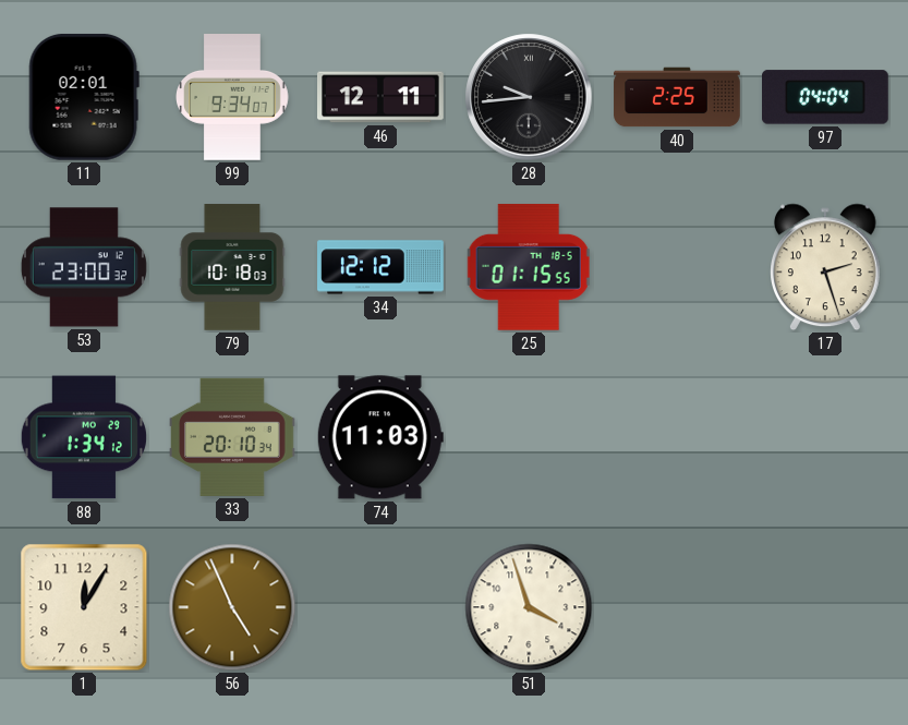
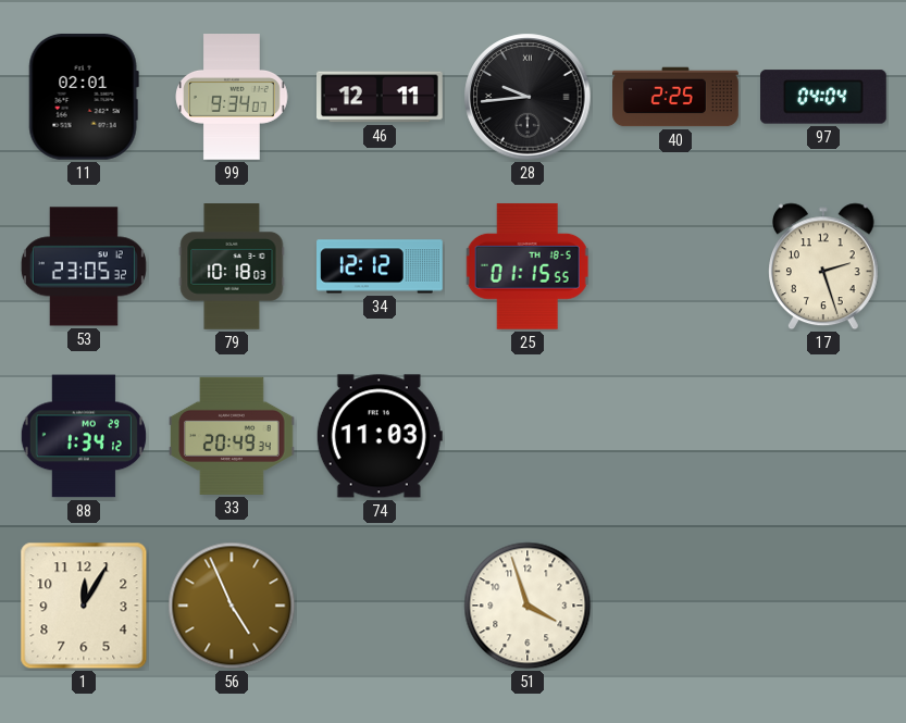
53: 23:00 -> 23:05 (84, 266)
33: 20:10 -> 20:49 (233, 436)
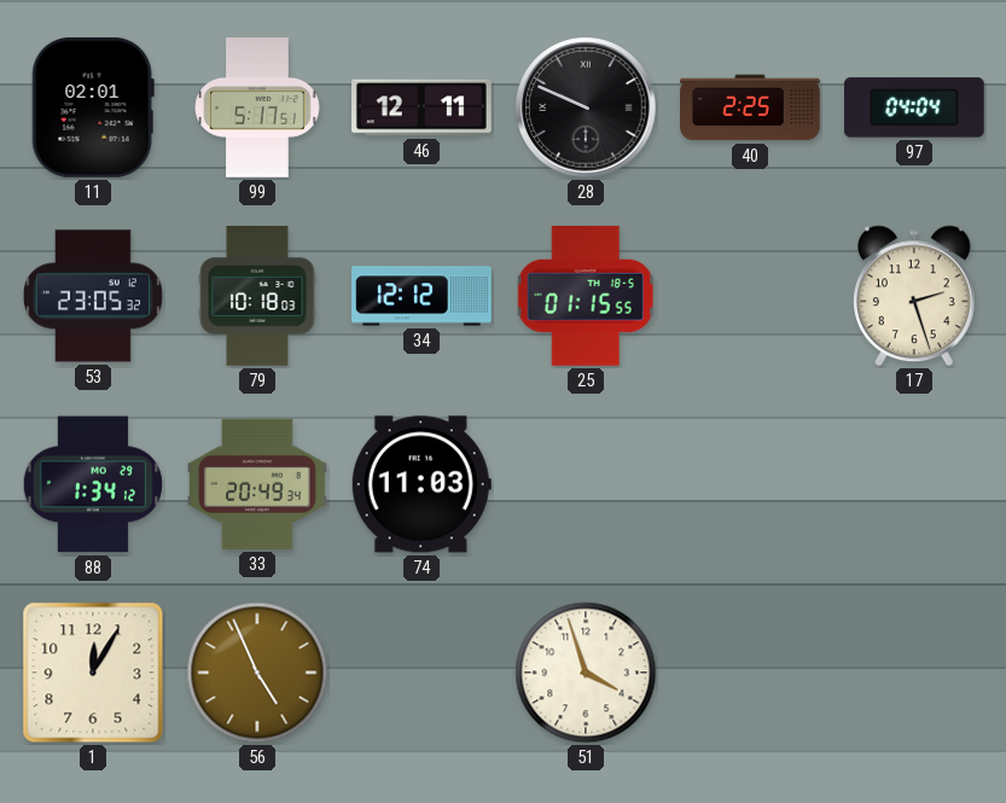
99: 9:34 -> 5:17 (257, 107)
28: 9:44 -> 9:49 (586, 107)
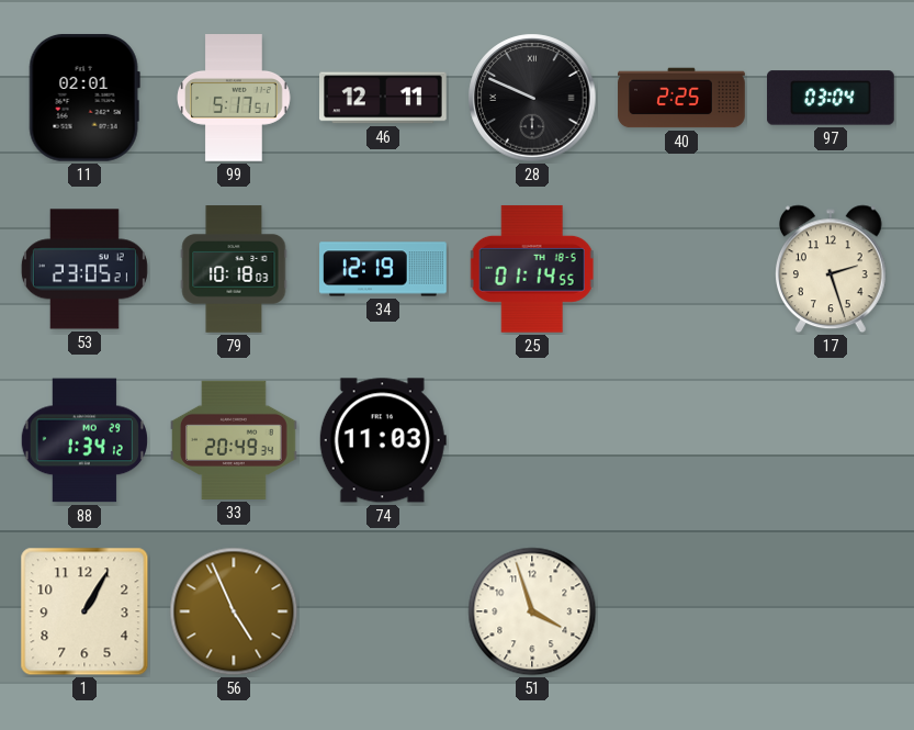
97: 04:04 -> 03:04 (832, 98)
53: 23:05:32 -> 23:05:21 (84, 269)
34: 12:12 -> 12:19 (383, 269)
25: 01:15 -> 01:14 (532, 269)
1: 12:05 -> 1:05 (84, 611)
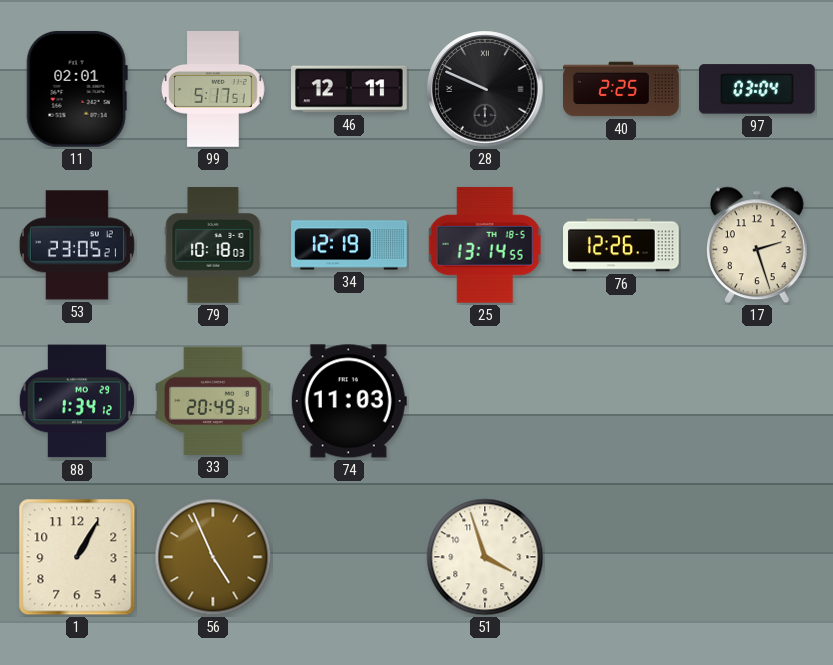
25: 01:14 -> 13:14 (485, 245)
76: none -> 12:26 (622, 245)
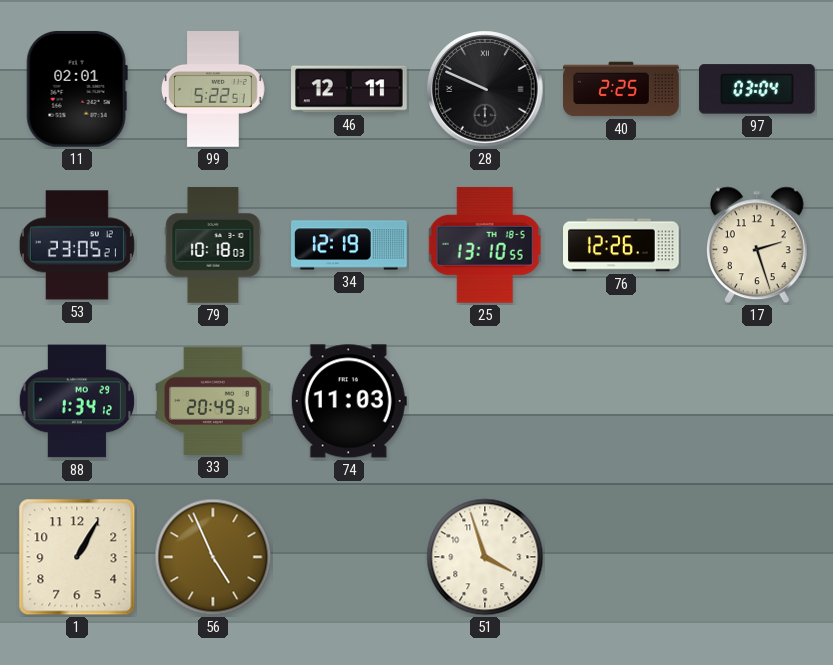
99: 5:17 -> 5:22 (213, 89)
25: 13:14 -> 13:10 (485, 245)
